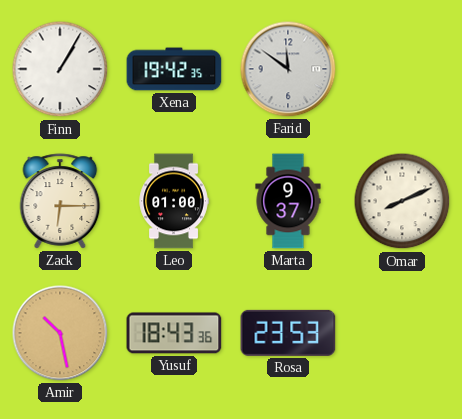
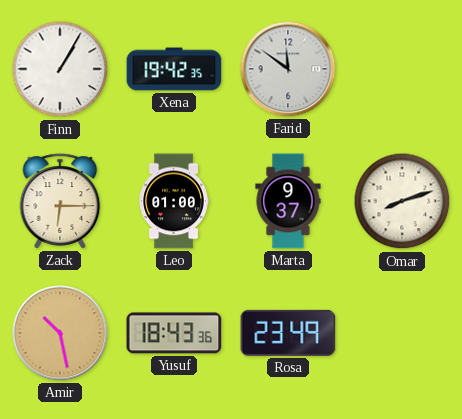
Omar: 8:11 -> 8:12 (402, 201)
Rosa: 23:53 -> 23:49 (288, 333)
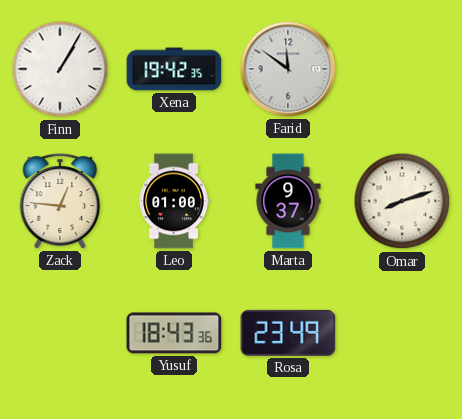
Zack: 6:15 -> 12:46 (60, 201)
Amir: 10:28 -> none (60, 333)
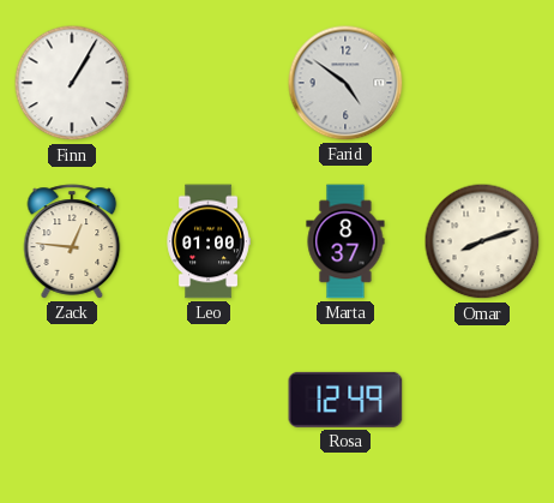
Xena: 19:42 -> none (174, 69)
Farid: 11:51 -> 4:51 (345, 83)
Marta: 9:37 -> 8:37 (345, 241)
Yusuf: 18:43 -> none (174, 333)
Rosa: 23:49 -> 12:49 (345, 400)
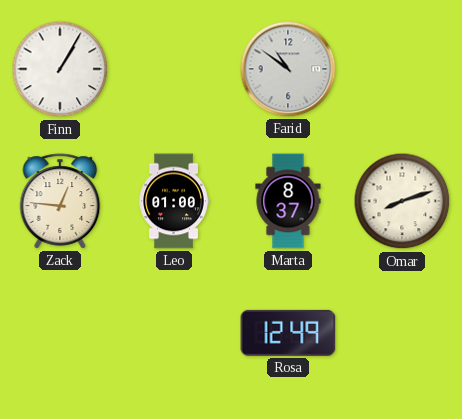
Farid: 4:51 -> 10:51 (288, 69)
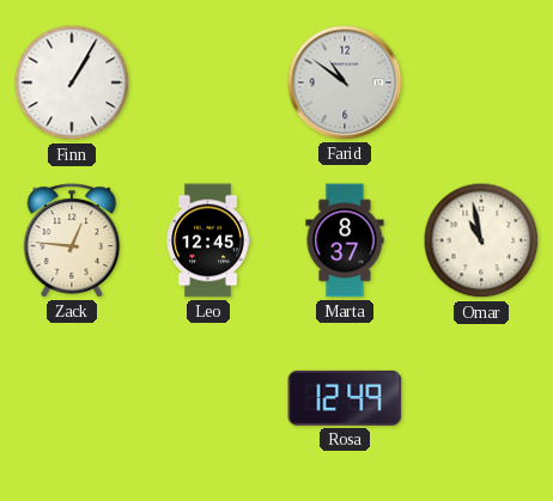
Leo: 01:00 -> 12:45 (208, 240)
Omar: 8:12 -> 10:58 (481, 240)
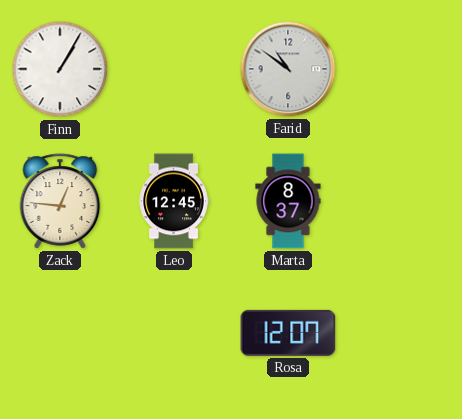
Omar: 10:58 -> none (481, 240)
Rosa: 12:49 -> 12:07 (288, 333)
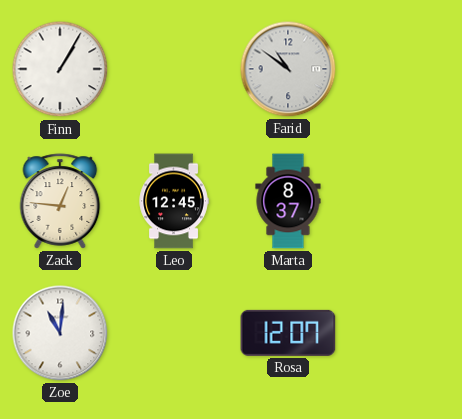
Zoe: none -> 11:01 (60, 333)
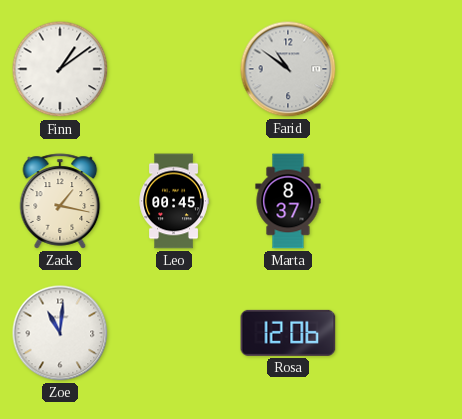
Finn: 1:05 -> 1:09 (60, 69)
Zack: 12:46 -> 1:17 (60, 201)
Leo: 12:45 -> 00:45 (174, 201)
Rosa: 12:07 -> 12:06 (288, 333)
